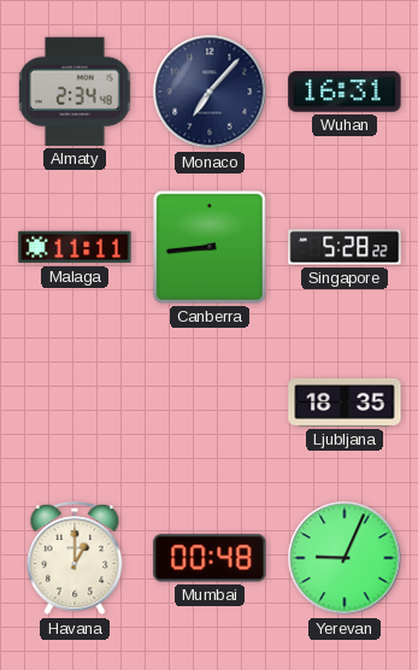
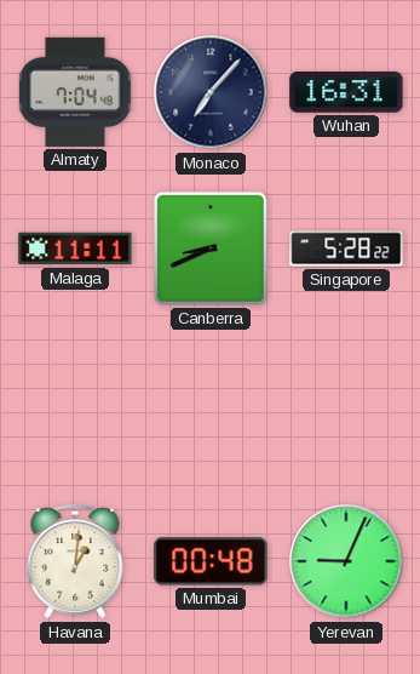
Almaty: 2:34 -> 7:04 (75, 92)
Canberra: 8:44 -> 8:41 (211, 249)
Ljubljana: 18:35 -> none (345, 402)
Havana: 1:00 -> 1:01 (75, 562)
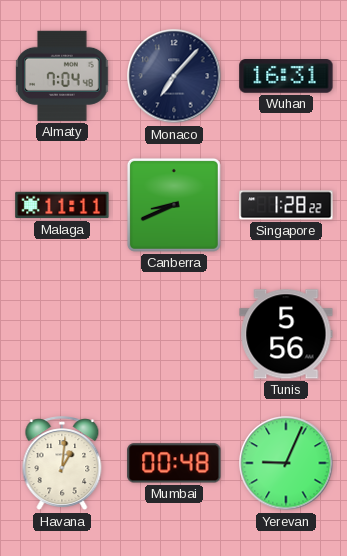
Singapore: 5:28 -> 1:28 (286, 205)
Tunis: none -> 5:56 (286, 334)
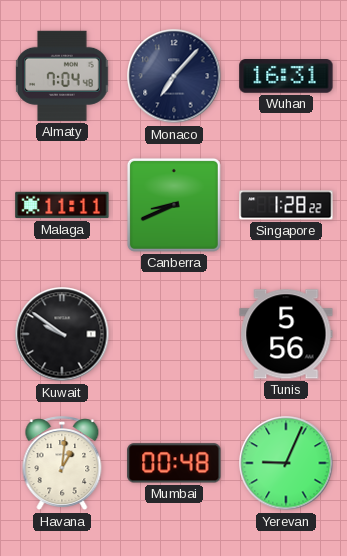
Kuwait: none -> 9:51 (62, 334)
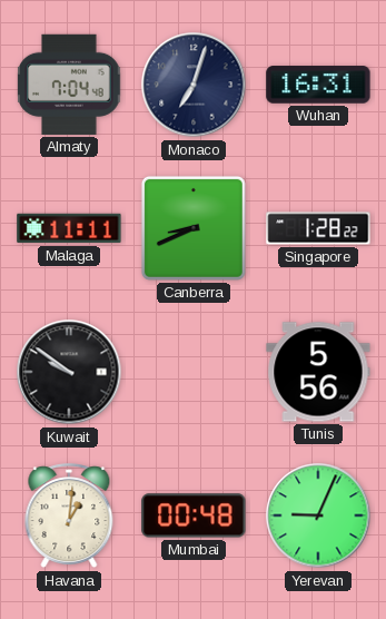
Monaco: 7:07 -> 7:03 (194, 85)
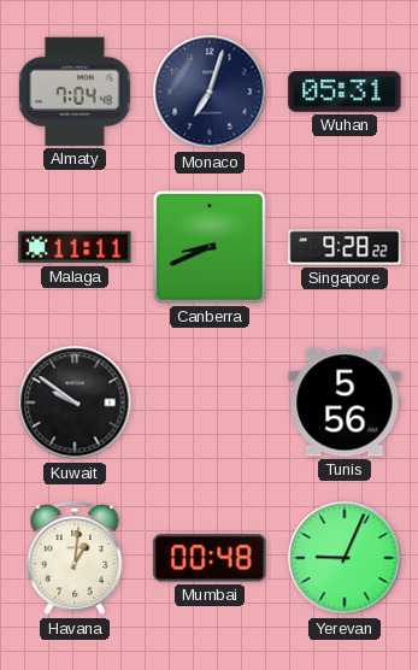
Wuhan: 16:31 -> 05:31 (345, 92)
Singapore: 1:28 -> 9:28 (345, 247)
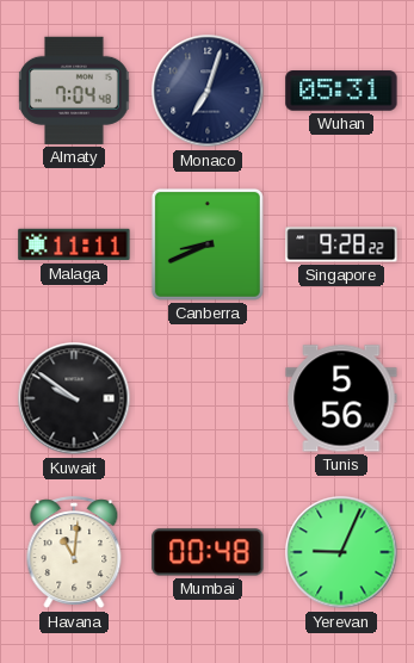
Havana: 1:01 -> 11:01 (74, 553)
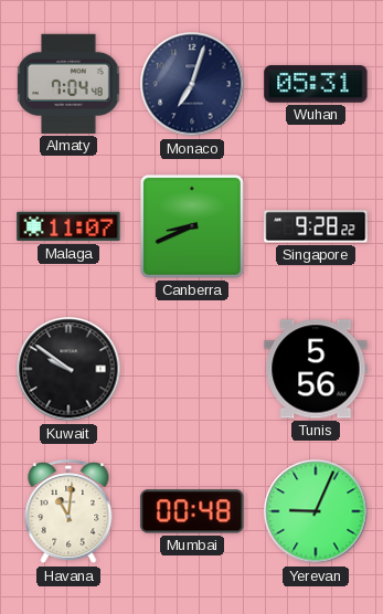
Malaga: 11:11 -> 11:07 (68, 226)
